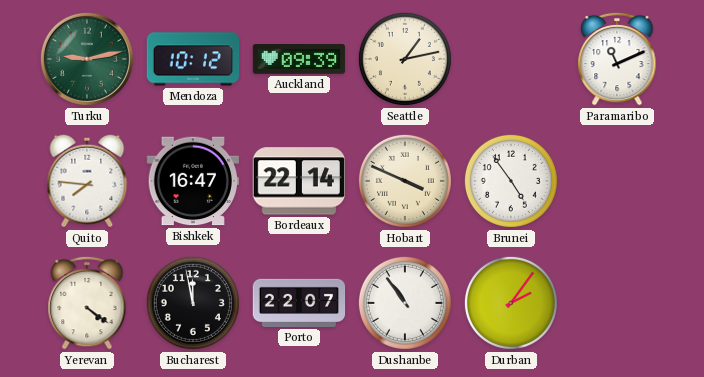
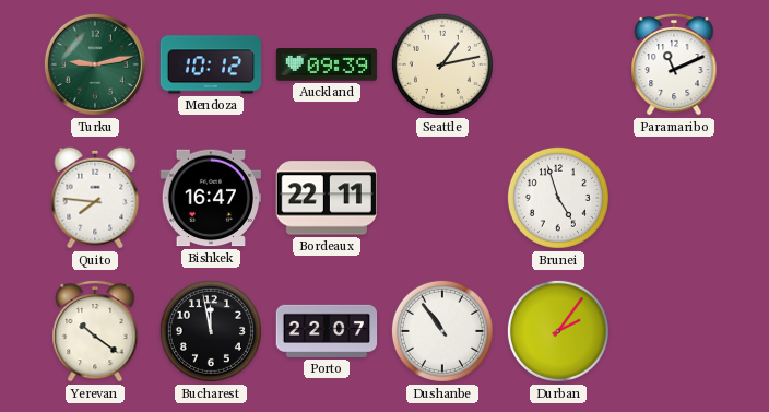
Bordeaux: 22:14 -> 22:11 (326, 198)
Hobart: 3:49 -> none (405, 181)
Brunei: 4:54 -> 4:57 (558, 198)
Yerevan: 4:21 -> 10:21 (95, 331)
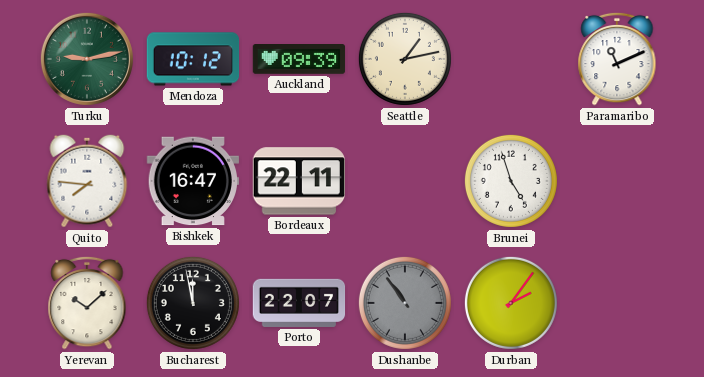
Yerevan: 10:21 -> 10:08 (87, 303)
Dushanbe dial: white -> grey (405, 303)
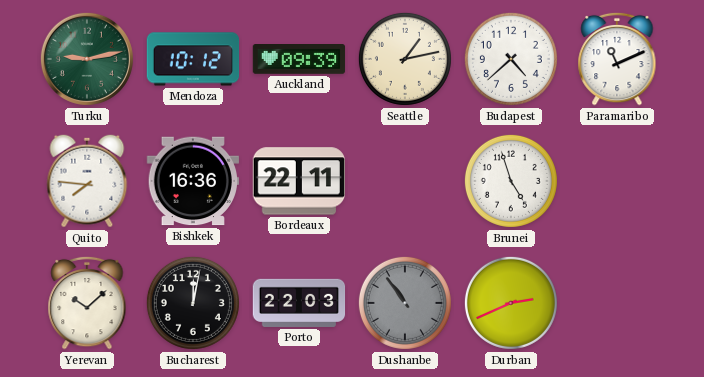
Budapest: none -> 4:38 (511, 59)
Bishkek: 16:47 -> 16:36 (192, 181)
Bucharest: 11:58 -> 12:02 (193, 303)
Porto: 22:07 -> 22:03 (299, 303)
Durban: 2:06 -> 2:41 (511, 303)
